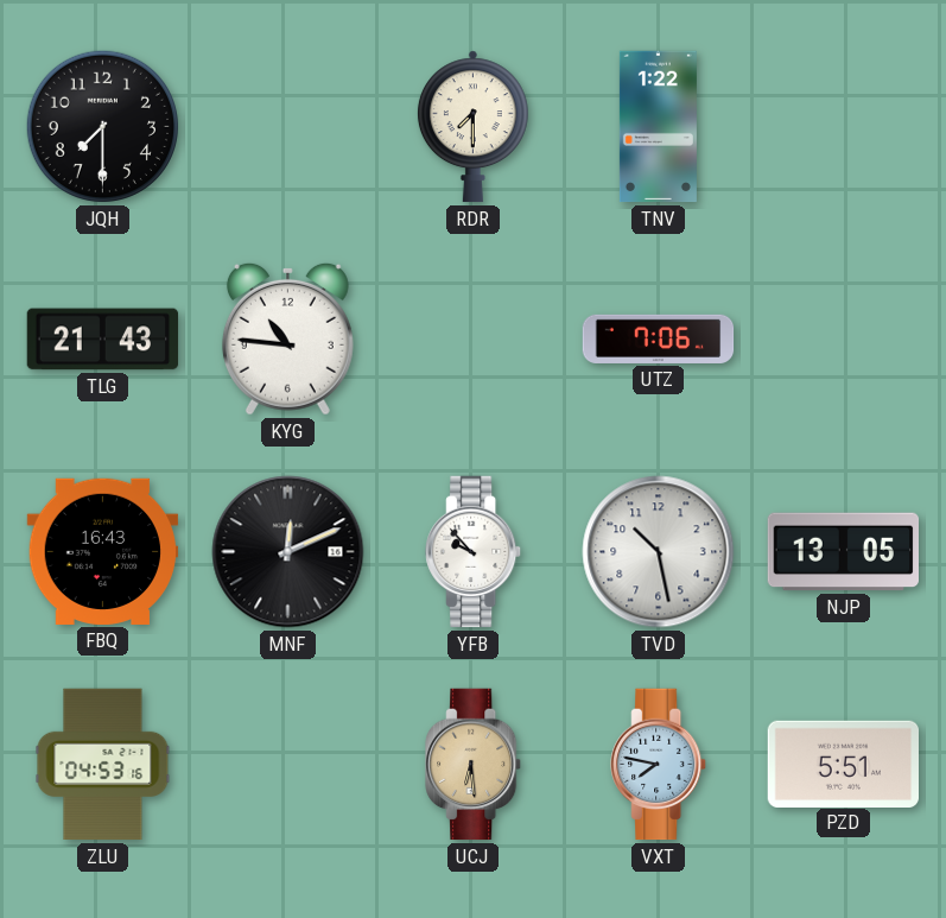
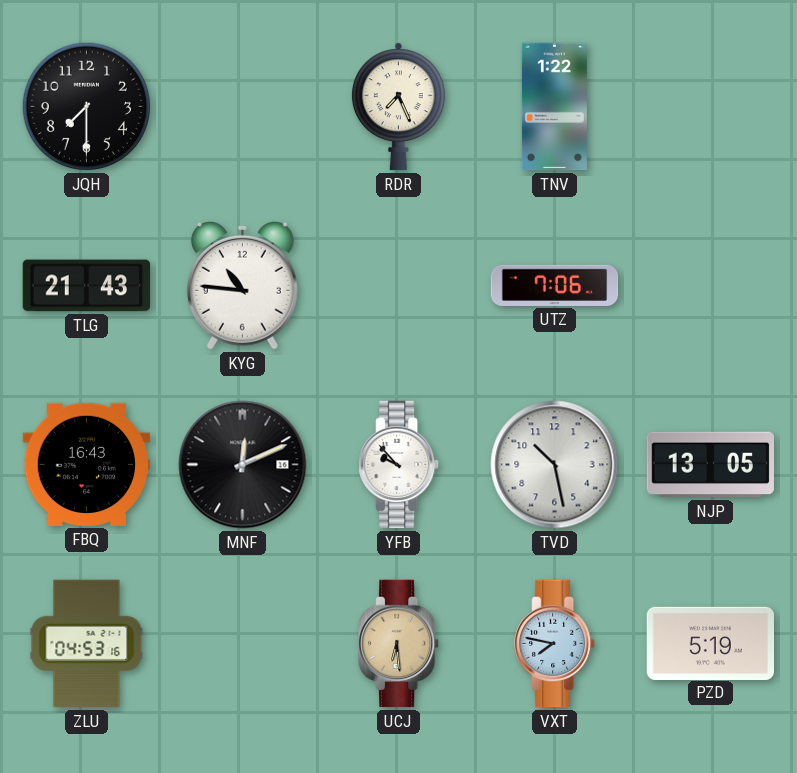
RDR: 7:30 -> 7:26 (398, 107)
PZD: 5:51 -> 5:19 (710, 643)
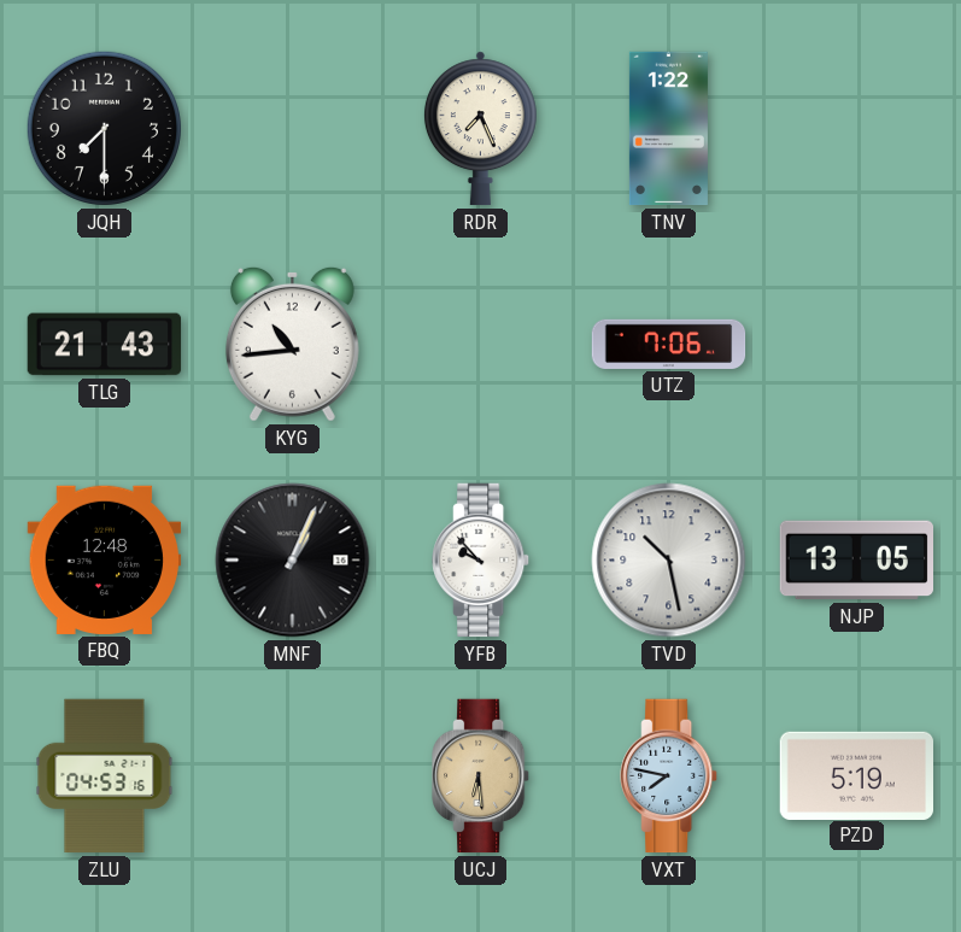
KYG: 10:46 -> 10:44 (292, 344)
FBQ: 16:43 -> 12:48 (105, 559)
MNF: 12:11 -> 1:04 (293, 561)
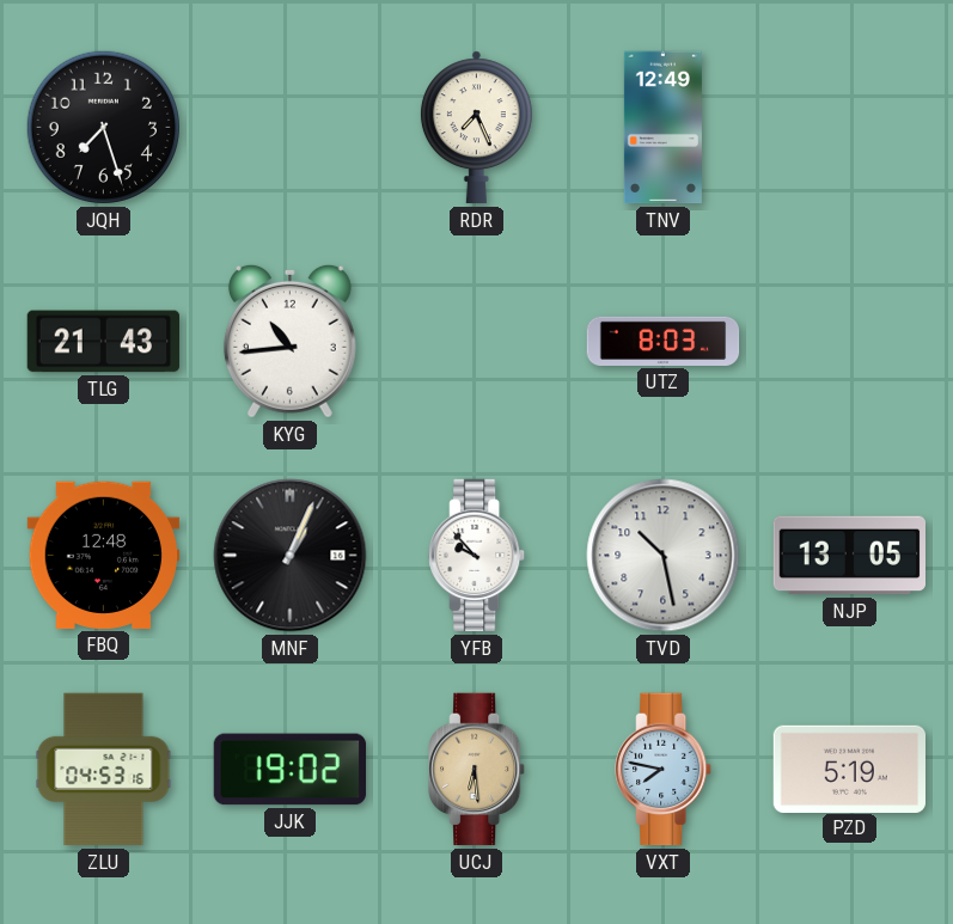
JQH: 7:30 -> 7:27 (103, 127)
TNV: 1:22 -> 12:49 (662, 128)
UTZ: 7:06 -> 8:03 (664, 341)
JJK: none -> 19:02 (291, 770)
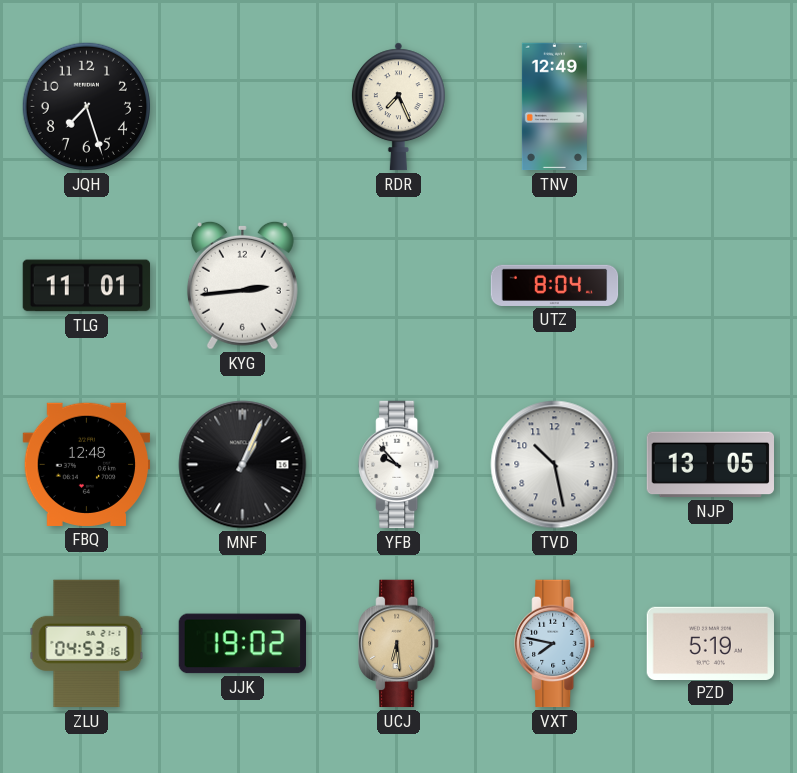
TLG: 21:43 -> 11:01 (87, 286)
KYG: 10:44 -> 2:44 (242, 285)
UTZ: 8:03 -> 8:04 (555, 285)
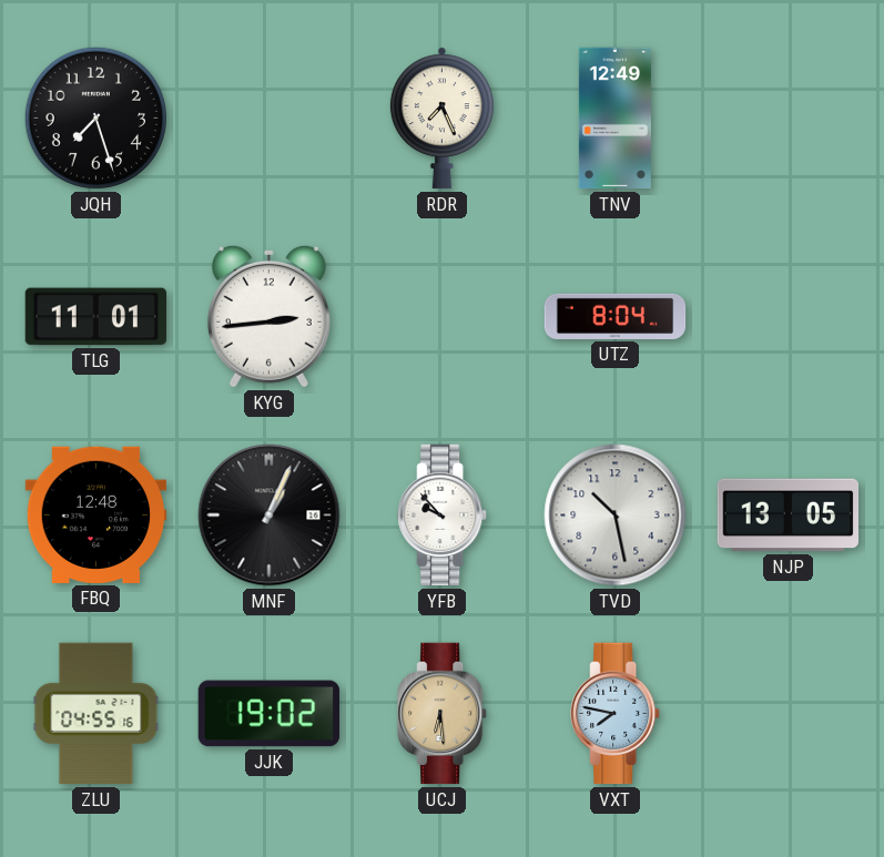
ZLU: 04:53 -> 04:55 (96, 714)
PZD: 5:19 -> none (710, 643)
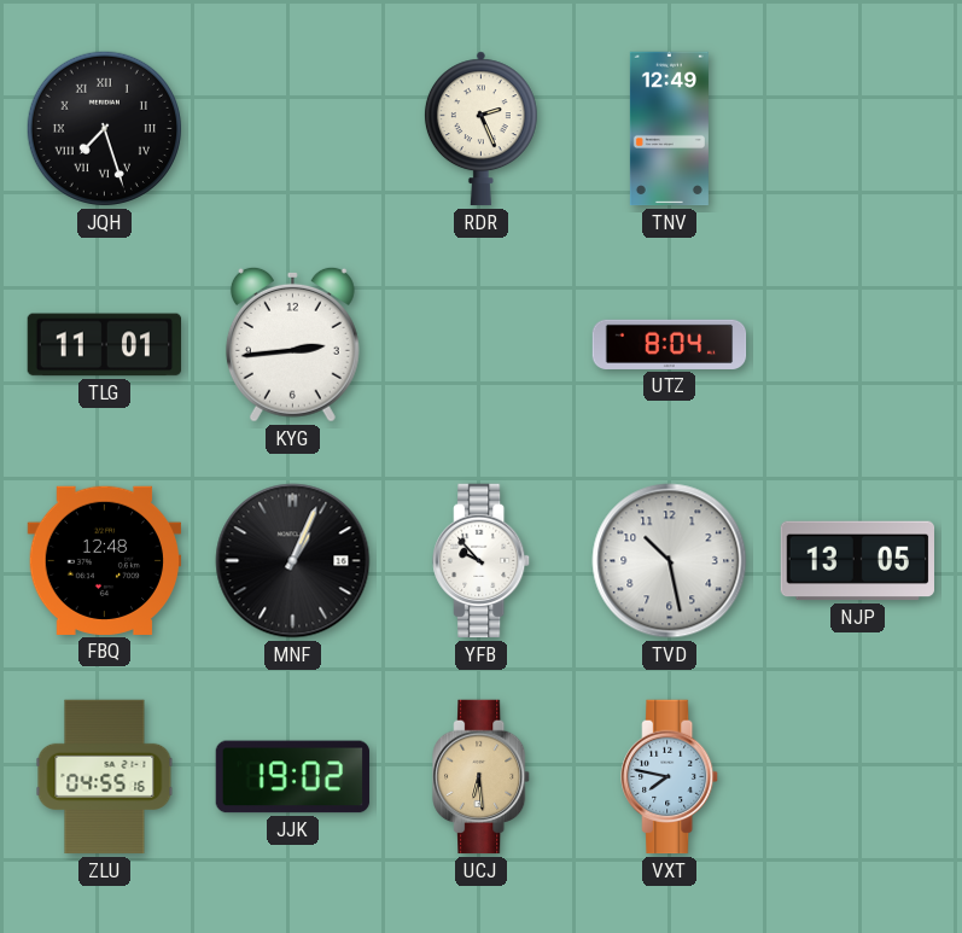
JQH numerals: Arabic -> Roman (104, 128)
RDR: 7:26 -> 2:26 (480, 129)
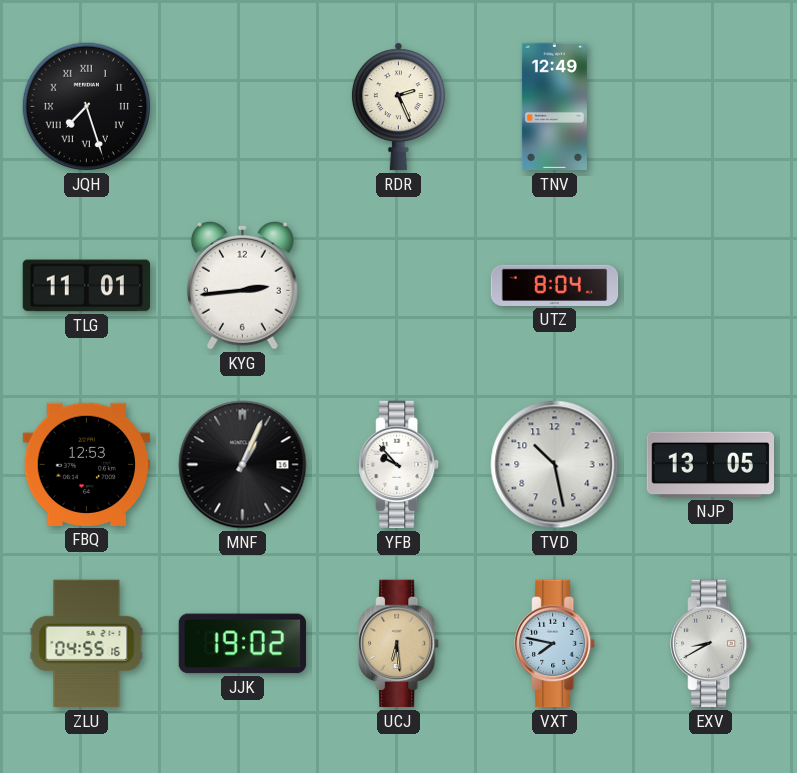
FBQ: 12:48 -> 12:53 (87, 464)
EXV: none -> 8:40 (711, 644)
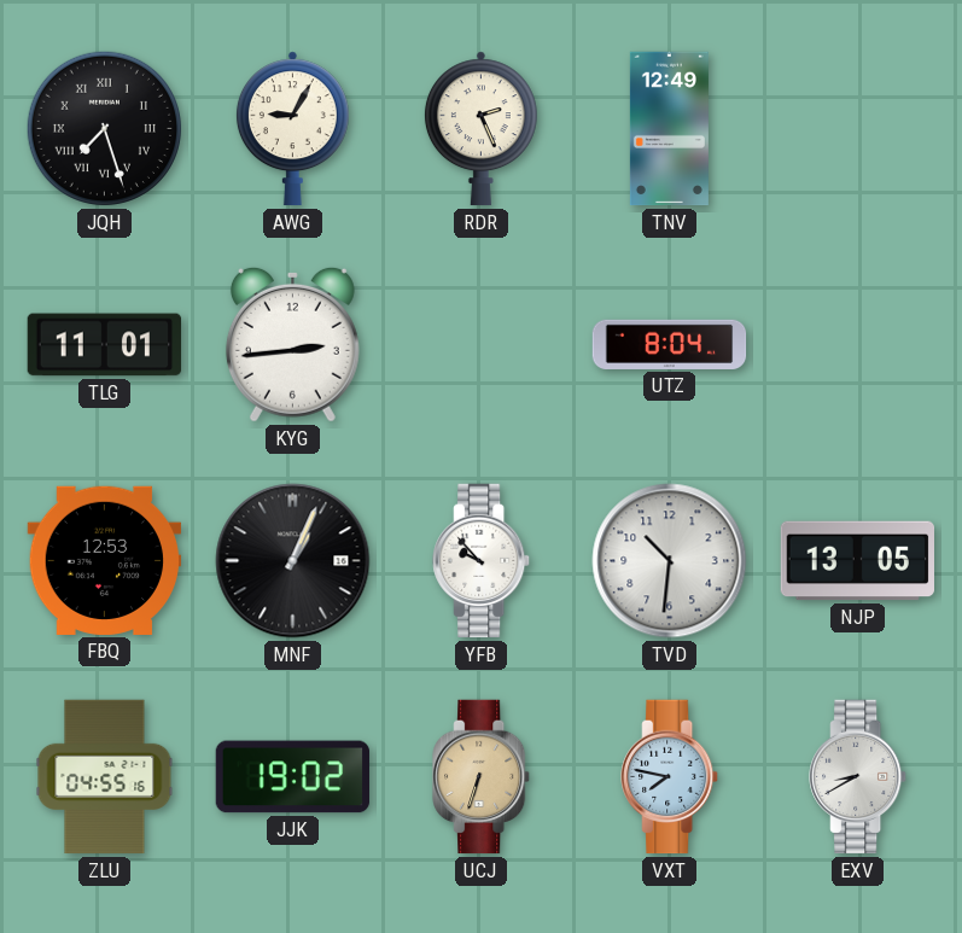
AWG: none -> 9:05 (292, 129)
TVD: 10:28 -> 10:31 (670, 561)
UCJ: 6:29 -> 6:33 (482, 777)
